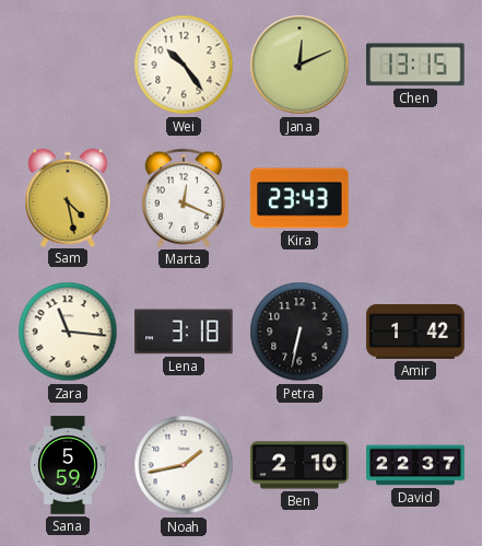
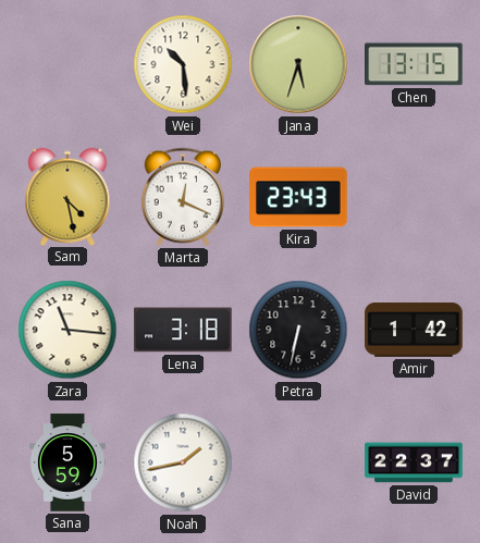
Wei: 10:24 -> 10:29 (183, 64)
Jana: 12:11 -> 5:33 (298, 64)
Ben: 2:10 -> none (299, 465)
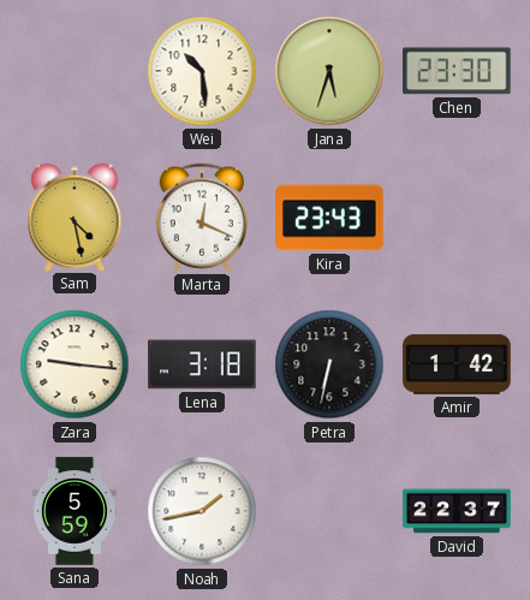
Chen: 13:15 -> 23:30 (458, 71)
Zara: 11:16 -> 9:16 (75, 364)
